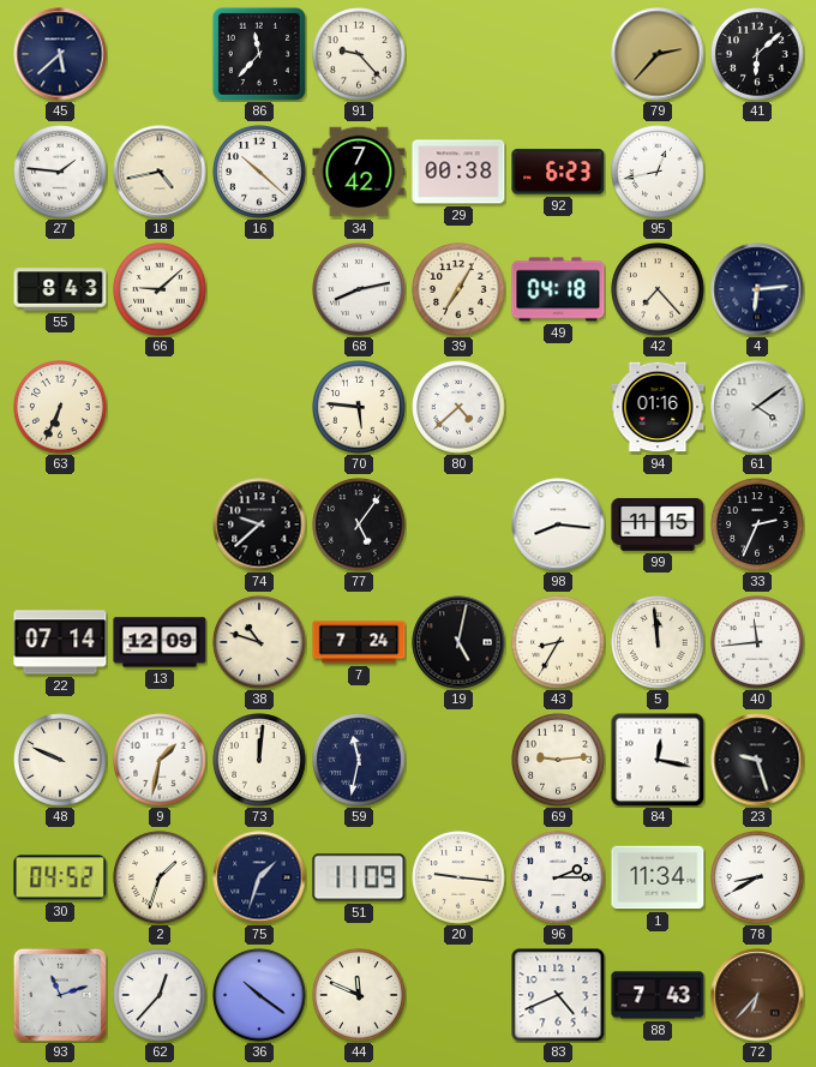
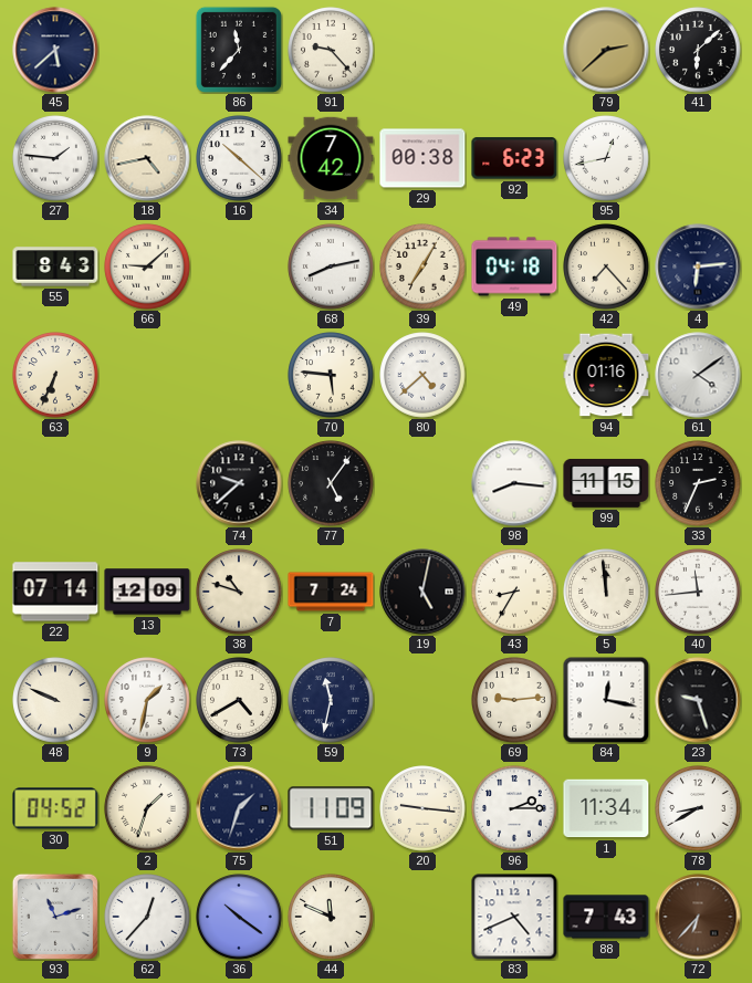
79: 2:37 -> 2:38 (606, 50)
73: 12:01 -> 4:40 (239, 700)
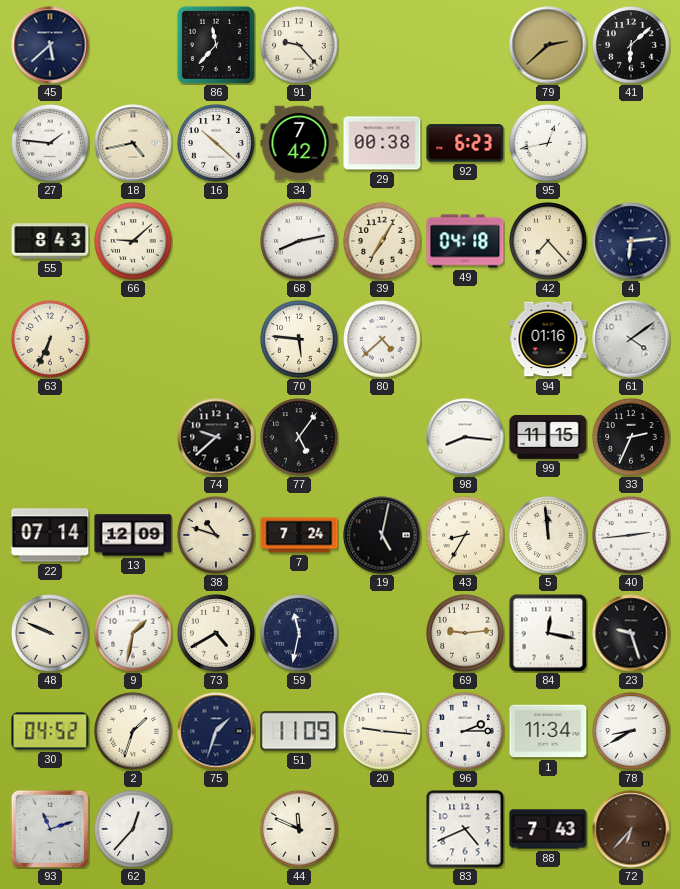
40: 11:44 -> 2:44 (631, 535)
36: 10:21 -> none (239, 917)
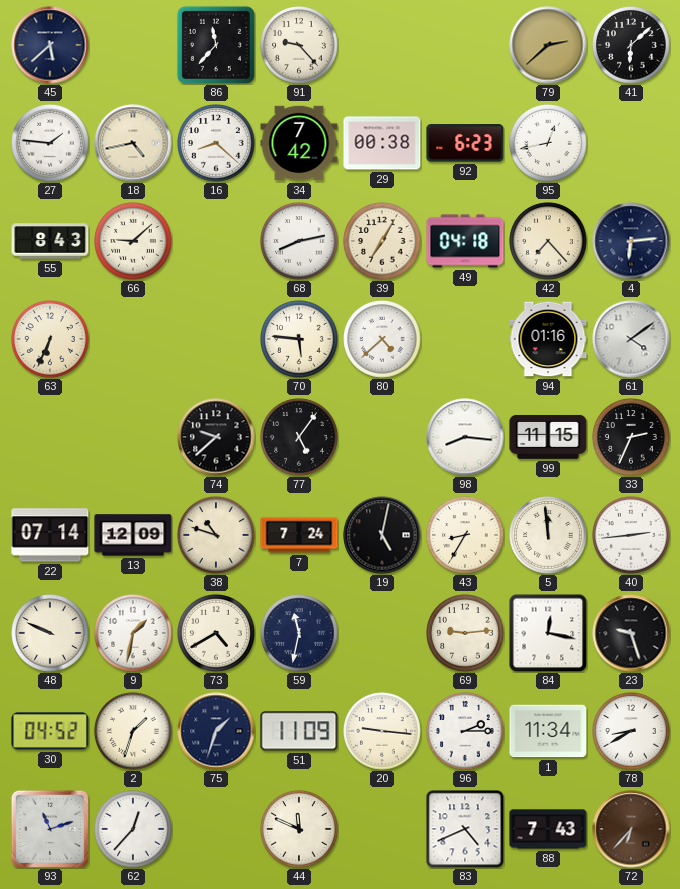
16: 10:22 -> 8:22 (216, 143)
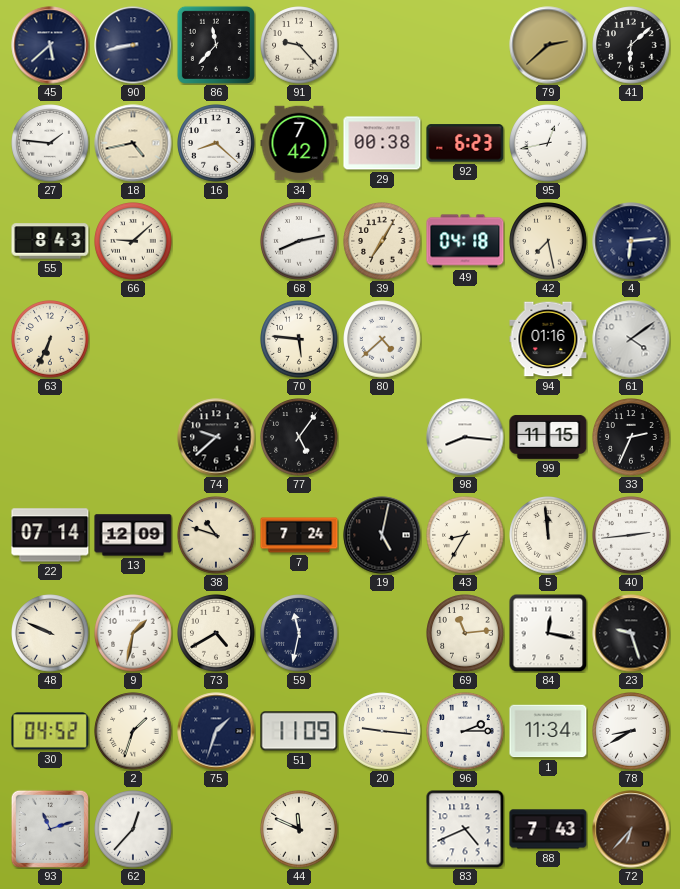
90: none -> 8:43 (133, 45)
42: 7:23 -> 7:28 (548, 241)
69: 9:14 -> 11:14 (465, 633)
